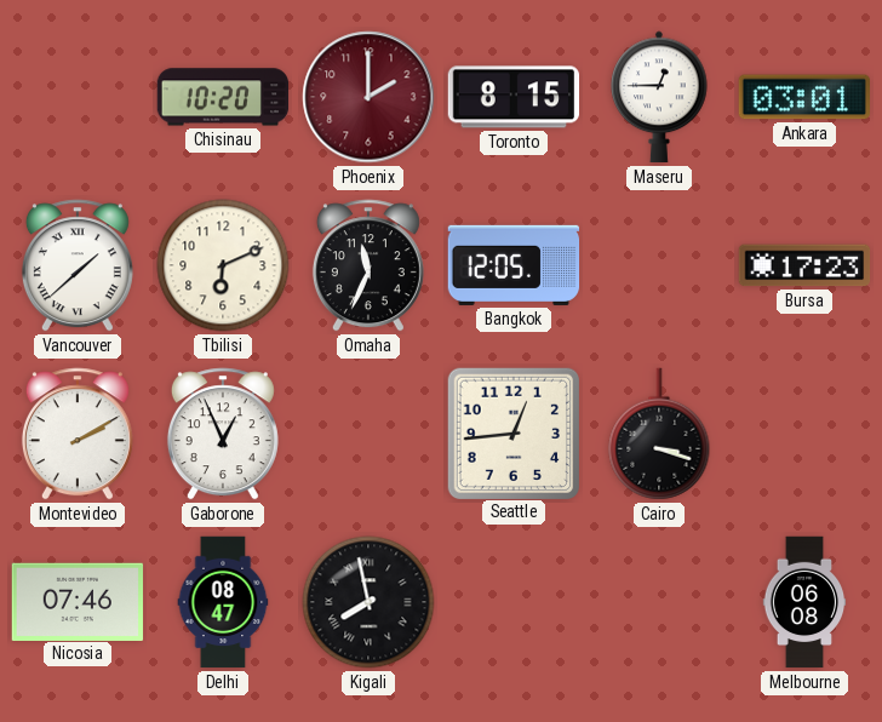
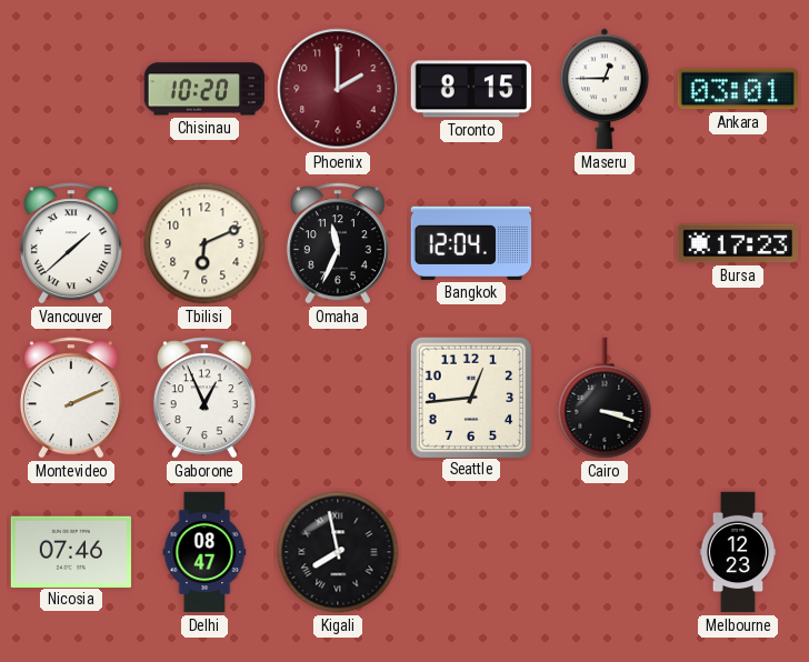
Bangkok: 12:05 -> 12:04 (471, 243)
Montevideo: 2:10 -> 2:11 (71, 398)
Melbourne: 06:08 -> 12:23 (738, 552)
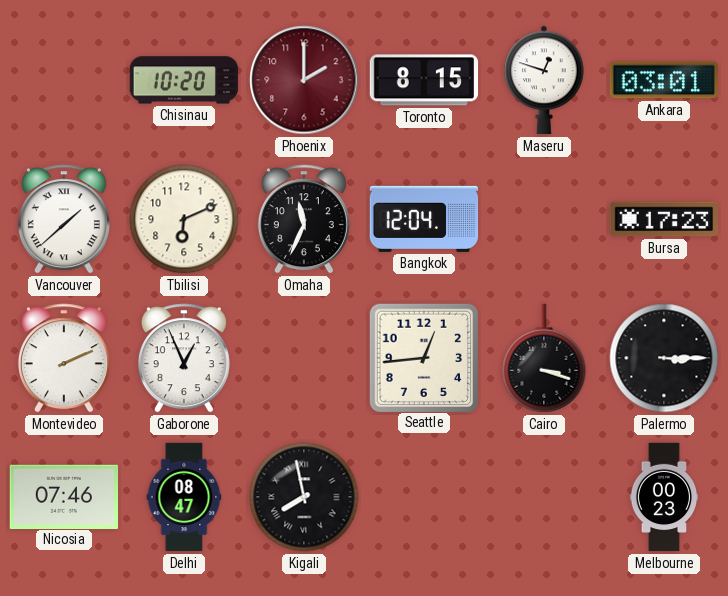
Maseru: 12:45 -> 12:48 (544, 80)
Palermo: none -> 3:15 (664, 358)
Melbourne: 12:23 -> 00:23 (664, 497)
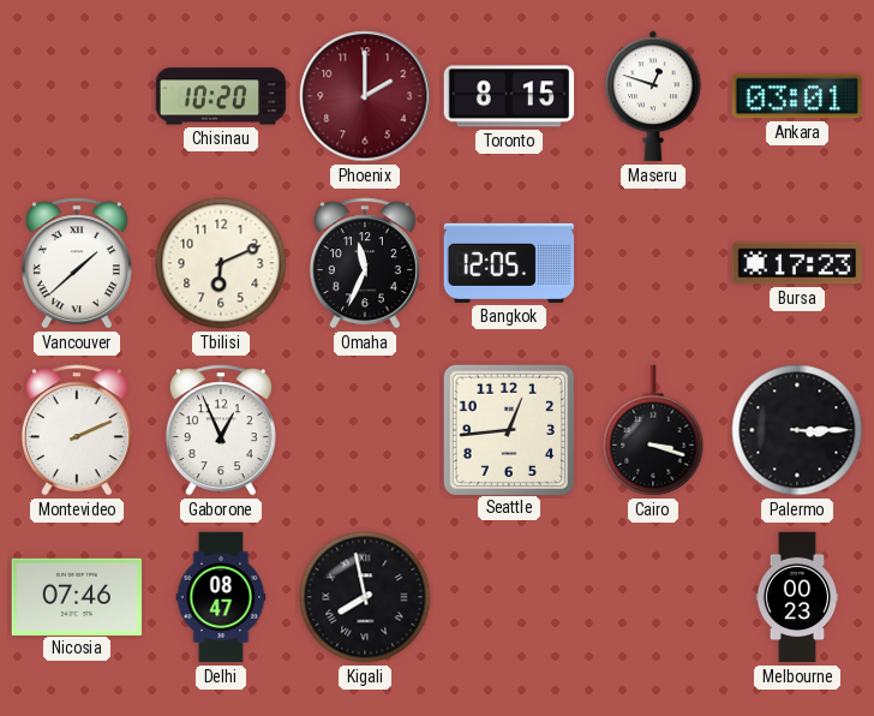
Bangkok: 12:04 -> 12:05 (509, 263)
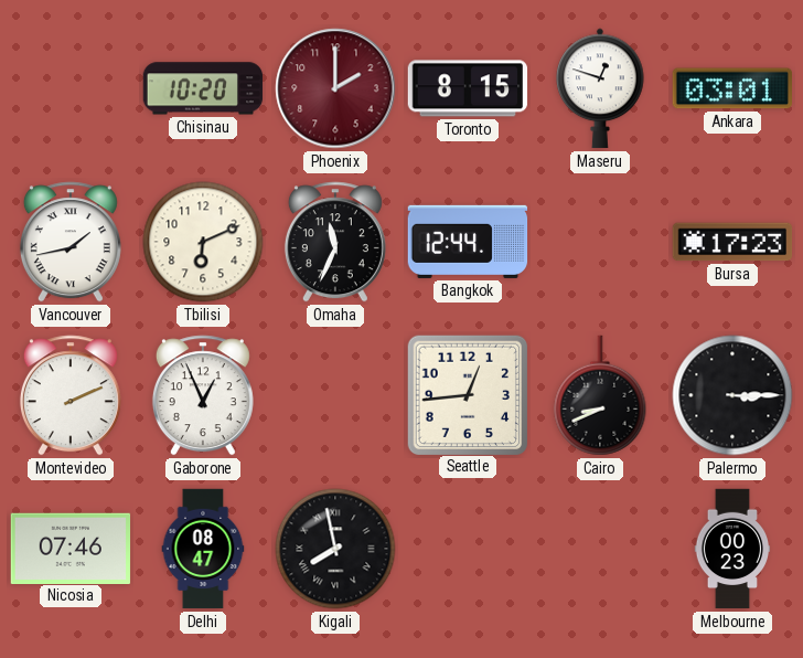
Vancouver: 1:38 -> 1:43 (71, 242)
Bangkok: 12:05 -> 12:44 (468, 242)
Cairo: 3:18 -> 8:41 (600, 395)
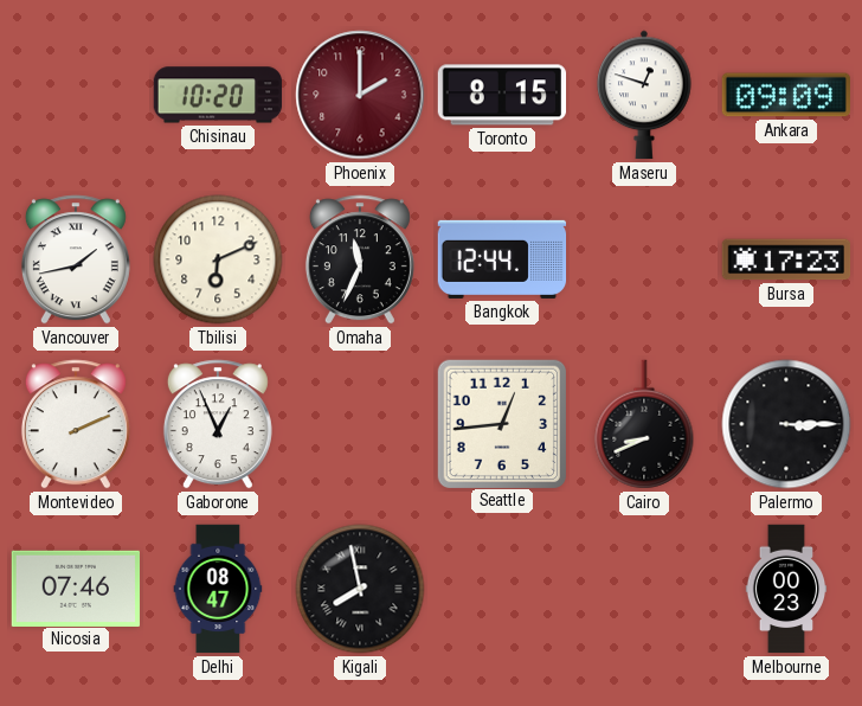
Ankara: 03:01 -> 09:09 (785, 95)
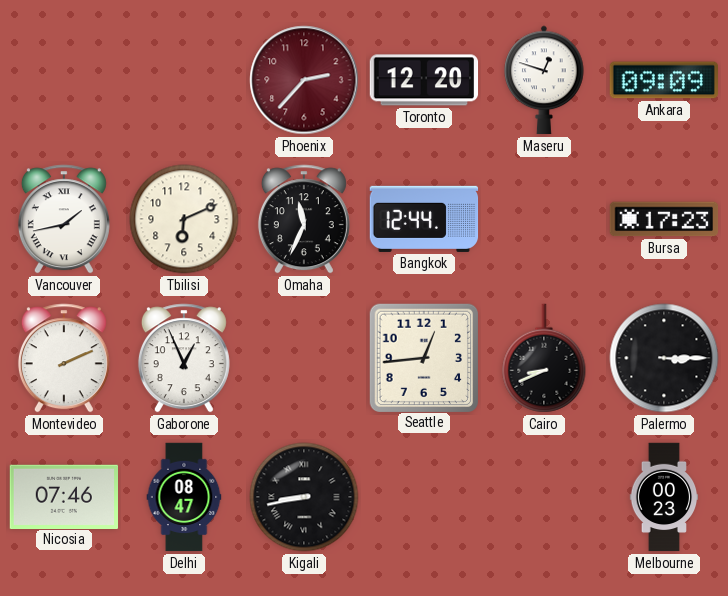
Chisinau: 10:20 -> none (218, 95)
Phoenix: 2:00 -> 2:37 (304, 80)
Toronto: 8:15 -> 12:20 (424, 80)
Kigali: 7:58 -> 8:43 (304, 497)
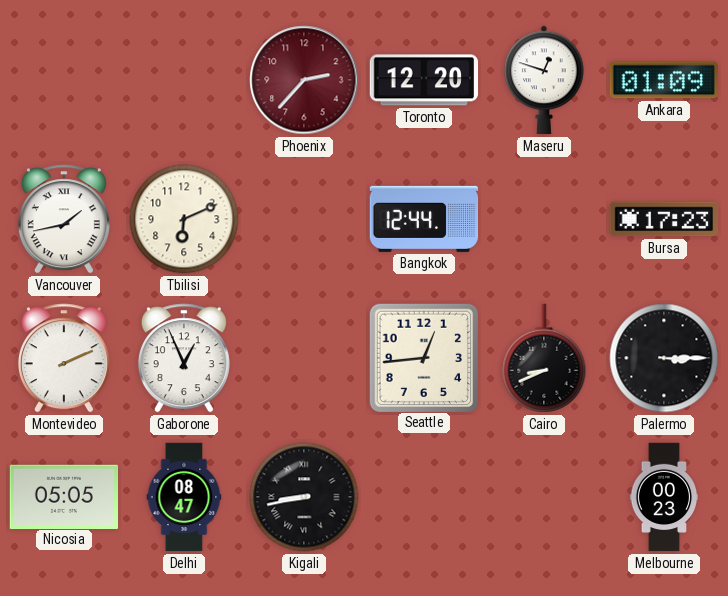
Ankara: 09:09 -> 01:09 (663, 80)
Omaha: 11:34 -> none (304, 219)
Nicosia: 07:46 -> 05:05 (64, 496)
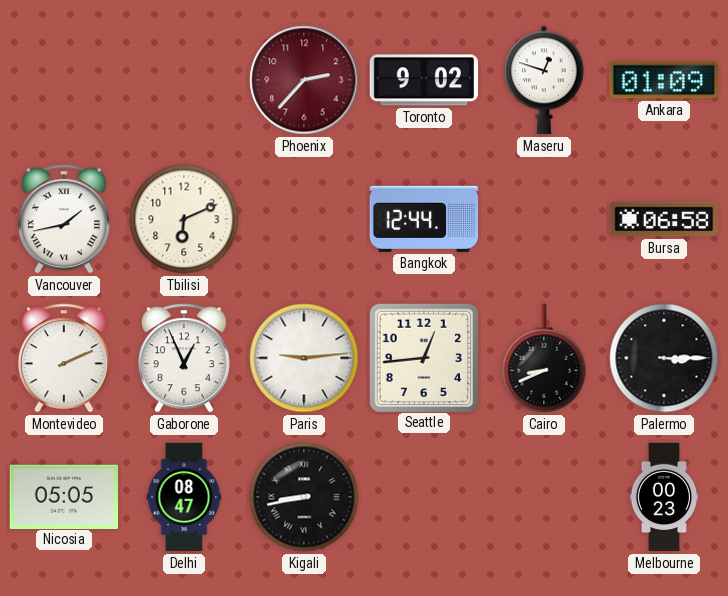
Toronto: 12:20 -> 9:02 (424, 80)
Bursa: 17:23 -> 06:58 (664, 219)
Paris: none -> 9:14 (304, 358)
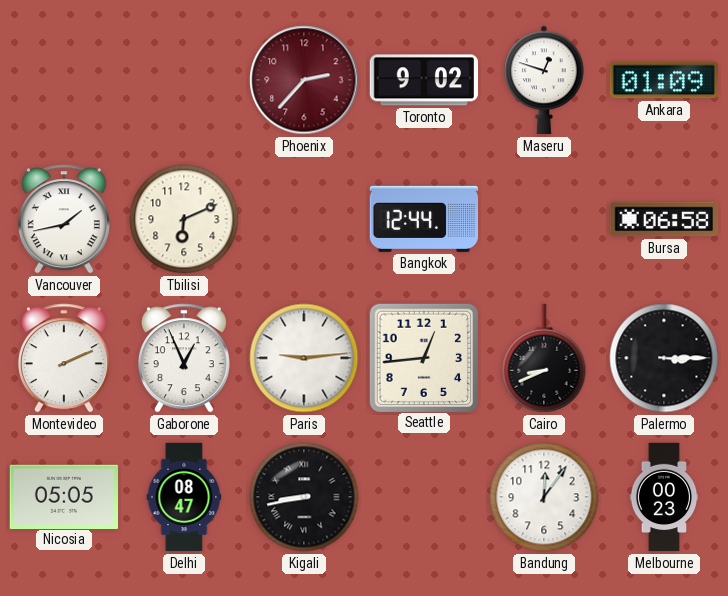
Bandung: none -> 12:06 (544, 497)
